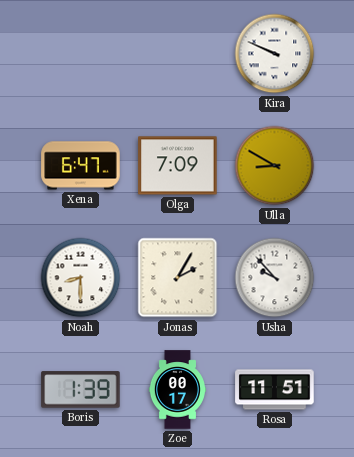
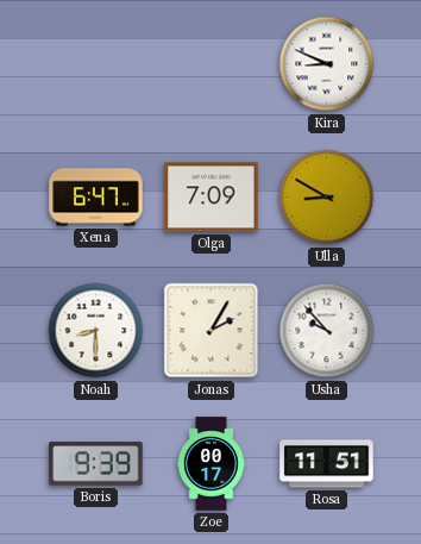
Kira: 9:49 -> 8:49 (327, 64)
Boris: 1:39 -> 9:39 (96, 464)
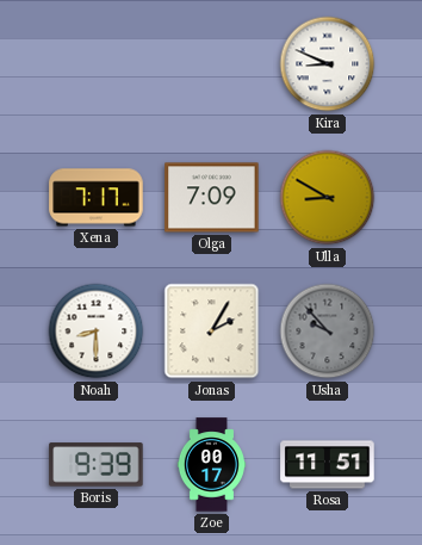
Xena: 6:47 -> 7:17 (97, 198)
Usha dial: white -> grey (328, 332)
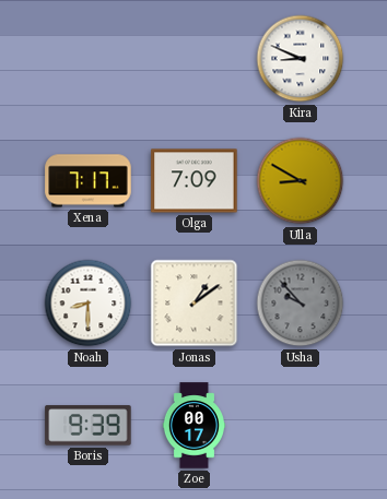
Jonas: 2:05 -> 1:09 (195, 304)
Rosa: 11:51 -> none (328, 465)
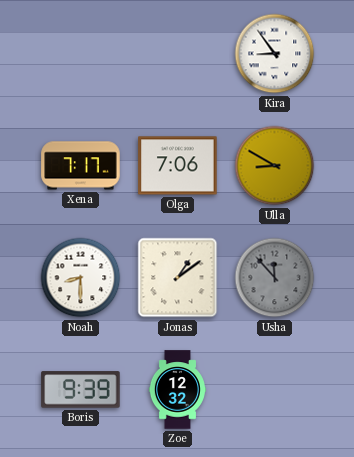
Kira: 8:49 -> 8:54 (275, 54)
Olga: 7:09 -> 7:06 (178, 166)
Usha: 9:53 -> 11:53 (275, 278)
Zoe: 00:17 -> 12:32 (177, 390)
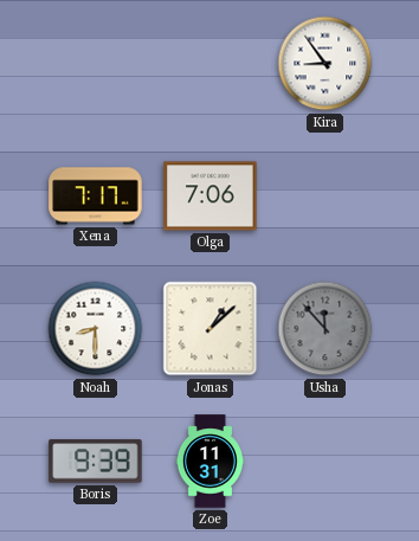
Ulla: 8:50 -> none (275, 166)
Jonas: 1:09 -> 1:08 (211, 329)
Zoe: 12:32 -> 11:31 (209, 462)
